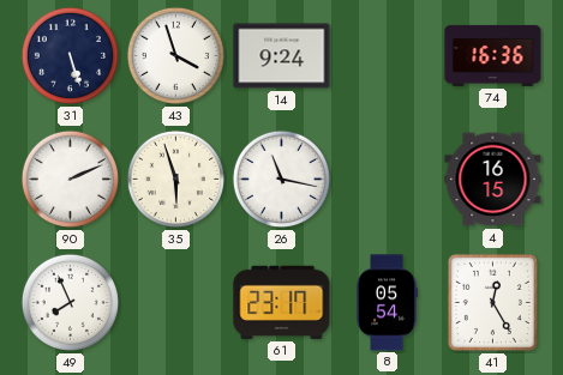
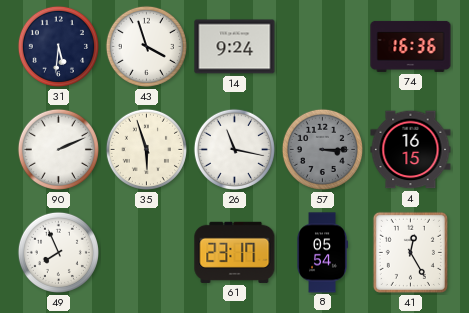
31: 5:27 -> 5:31 (58, 46)
57: none -> 3:15 (322, 149)
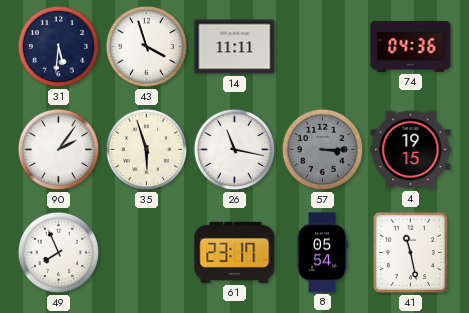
14: 9:24 -> 11:11 (235, 47)
74: 16:36 -> 04:36 (411, 46)
90: 2:11 -> 2:06 (58, 149)
4: 16:15 -> 19:15 (411, 150)
41: 12:25 -> 11:28 (410, 252)
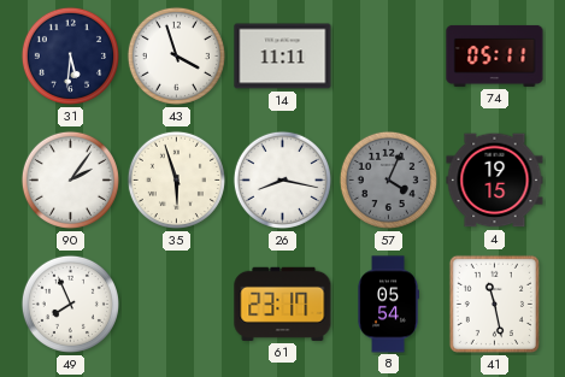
74: 04:36 -> 05:11 (495, 55)
26: 11:17 -> 8:17 (282, 179)
57: 3:15 -> 4:04 (388, 179)
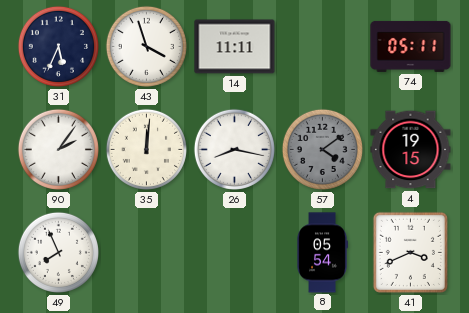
31: 5:31 -> 5:34 (58, 46)
35: 5:57 -> 12:01 (146, 149)
57: 4:04 -> 4:09 (322, 149)
61: 23:17 -> none (283, 304)
41: 11:28 -> 3:41 (410, 252)
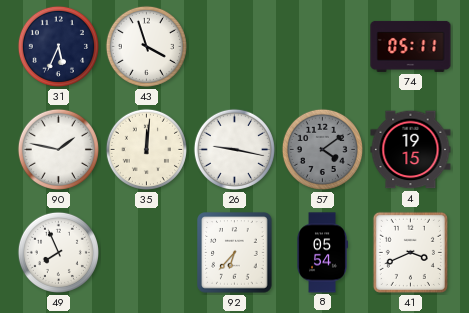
14: 11:11 -> none (235, 47)
90: 2:06 -> 1:47 (58, 149)
26: 8:17 -> 9:17 (234, 149)
92: none -> 6:37 (235, 253)
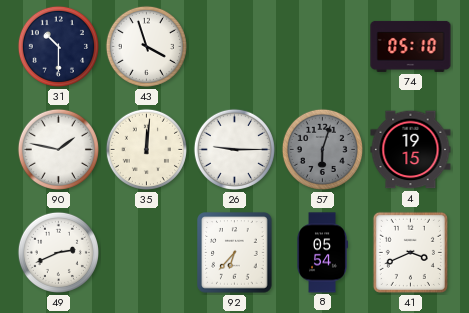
31: 5:34 -> 10:30 (58, 46)
74: 05:11 -> 05:10 (411, 46)
26: 9:17 -> 9:15 (234, 149)
57: 4:09 -> 6:03 (322, 149)
49: 7:56 -> 2:41 (58, 252)
